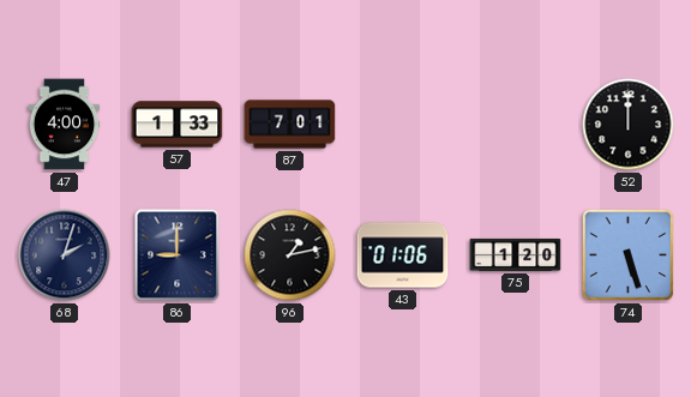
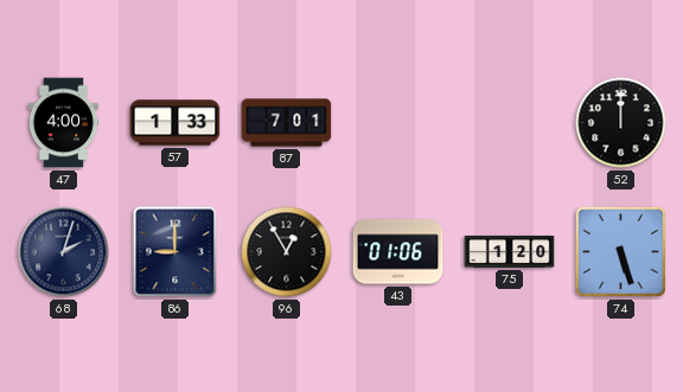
96: 1:13 -> 12:55 (287, 252)
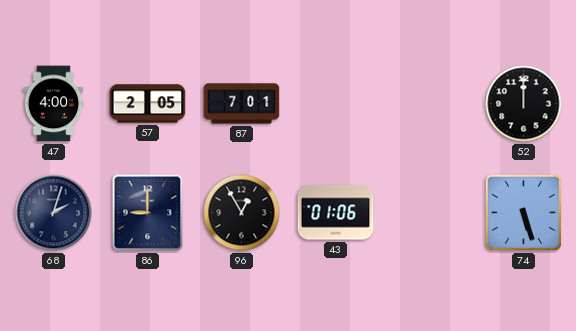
57: 1:33 -> 2:05 (148, 104)
75: 1:20 -> none (510, 251)
